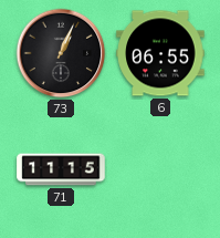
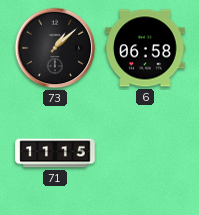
73: 1:04 -> 1:08 (55, 48)
6: 06:55 -> 06:58 (145, 48)
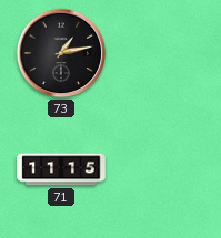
73: 1:08 -> 1:13 (61, 53)
6: 06:58 -> none (145, 48)
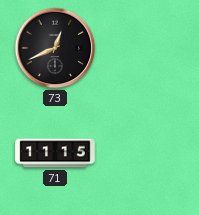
73: 1:13 -> 12:41 (55, 48)
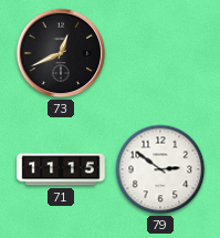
79: none -> 2:51 (160, 169)
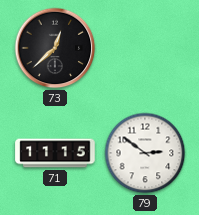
73: 12:41 -> 12:38 (55, 48)
